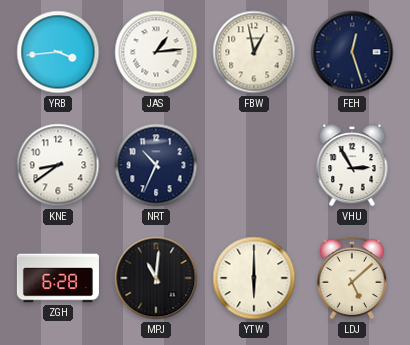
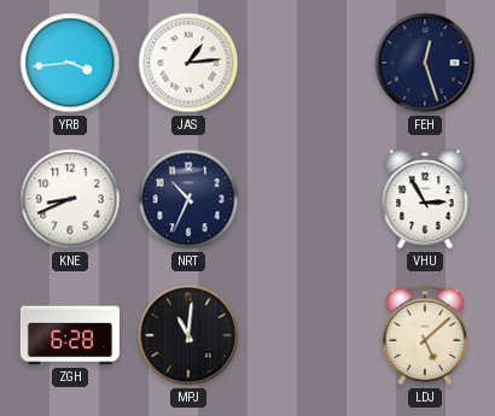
FBW: 12:58 -> none (254, 52)
KNE: 8:39 -> 8:41 (70, 199)
YTW: 6:00 -> none (254, 278)
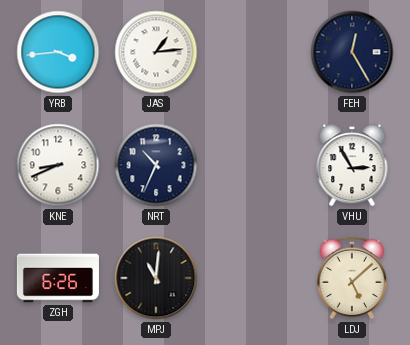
FEH: 12:27 -> 12:25 (352, 52)
ZGH: 6:28 -> 6:26 (58, 278)
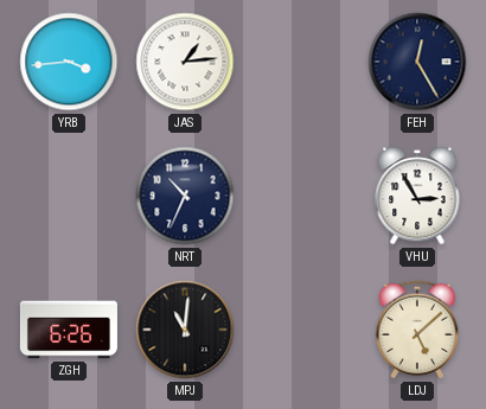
KNE: 8:41 -> none (58, 165)
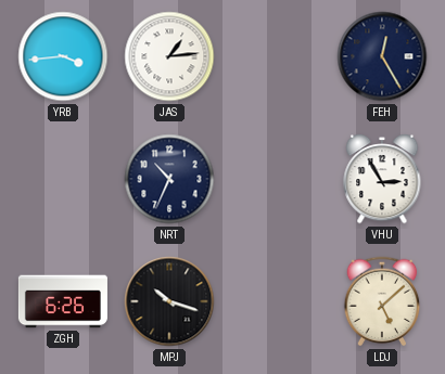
MPJ: 11:01 -> 10:18 (169, 301)
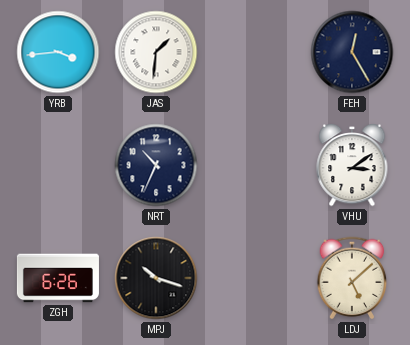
JAS: 1:14 -> 1:31 (156, 52)
VHU: 2:55 -> 3:09 (352, 165)
